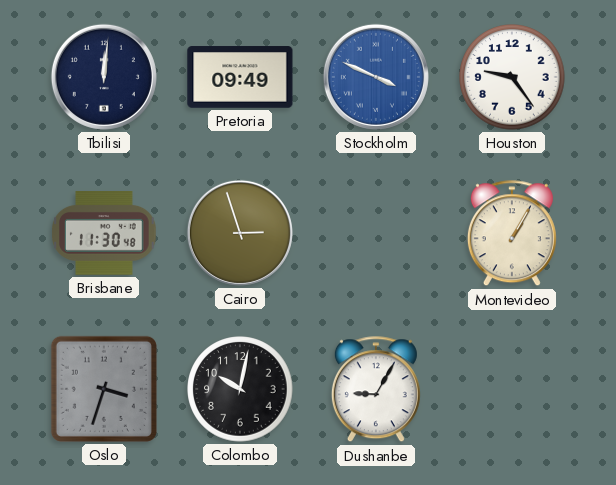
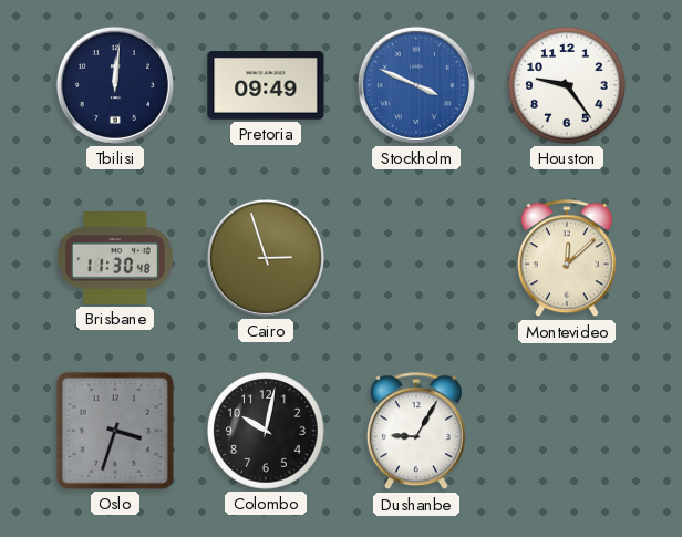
Montevideo: 1:05 -> 12:08 (567, 259)
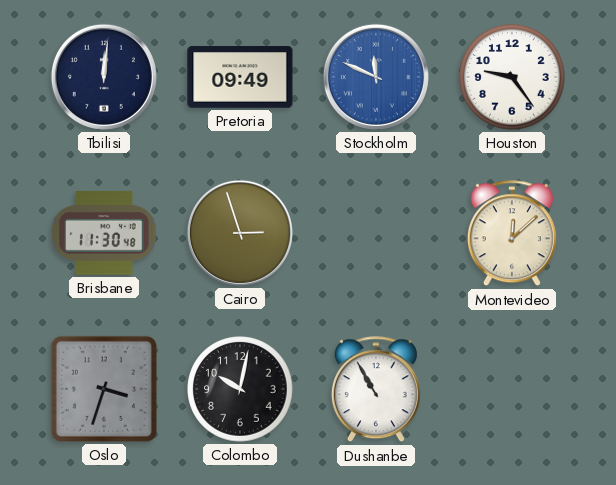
Stockholm: 3:49 -> 11:49 (376, 77)
Dushanbe: 9:05 -> 10:55 (376, 390)
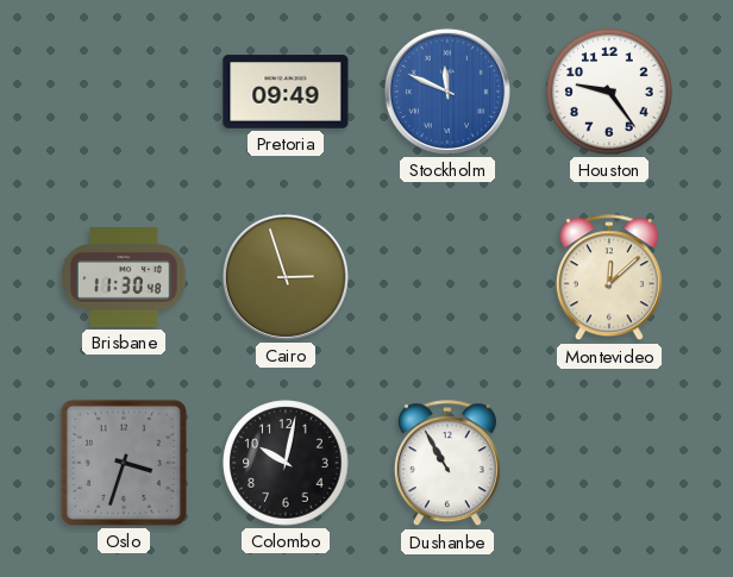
Tbilisi: 12:01 -> none (104, 77)
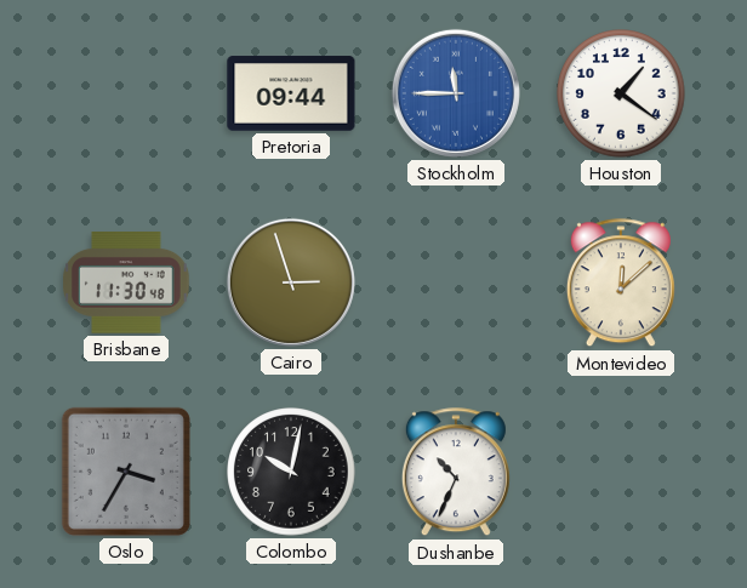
Pretoria: 09:49 -> 09:44 (291, 93)
Stockholm: 11:49 -> 11:45 (456, 93)
Houston: 9:24 -> 1:21 (621, 93)
Oslo: 3:33 -> 3:35 (126, 472)
Dushanbe: 10:55 -> 10:34 (456, 473)
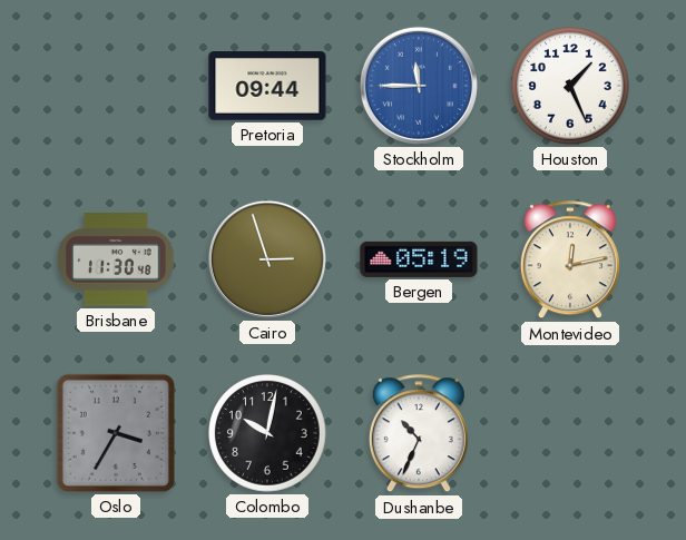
Houston: 1:21 -> 1:26 (570, 86)
Bergen: none -> 05:19 (419, 259)
Montevideo: 12:08 -> 12:13 (570, 261)
